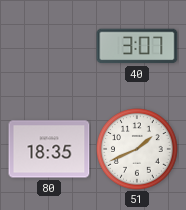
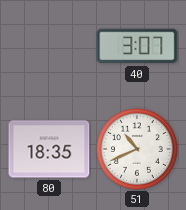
51: 1:41 -> 10:41 (137, 149)
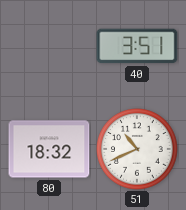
40: 3:07 -> 3:51 (137, 46)
80: 18:35 -> 18:32 (49, 149)
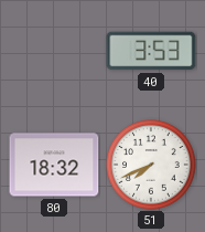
40: 3:51 -> 3:53 (151, 51)
51: 10:41 -> 7:41 (151, 165)
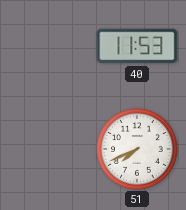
40: 3:53 -> 11:53 (137, 46)
80: 18:32 -> none (54, 165)
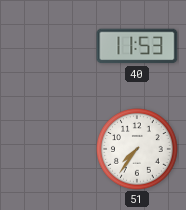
51: 7:41 -> 7:36 (137, 149)
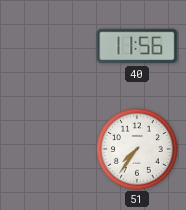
40: 11:53 -> 11:56 (137, 46)
